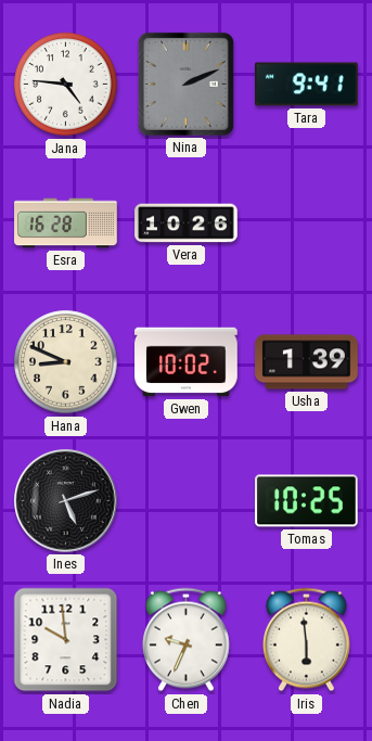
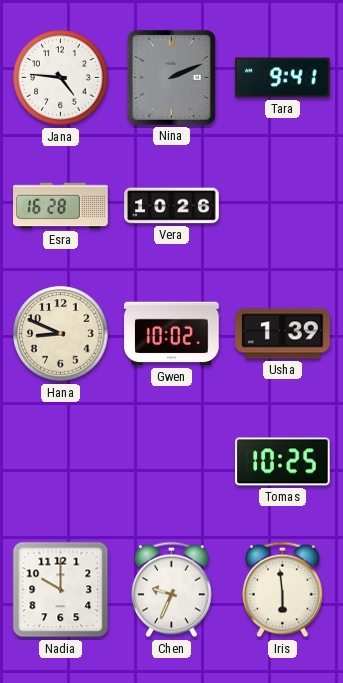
Ines: 5:12 -> none (66, 501)
Nadia: 9:59 -> 10:00 (61, 590)
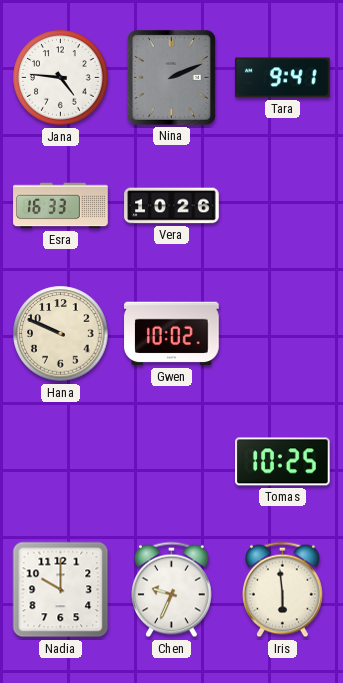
Esra: 16:28 -> 16:33 (61, 206)
Hana: 8:49 -> 9:49 (61, 334)
Usha: 1:39 -> none (283, 334)
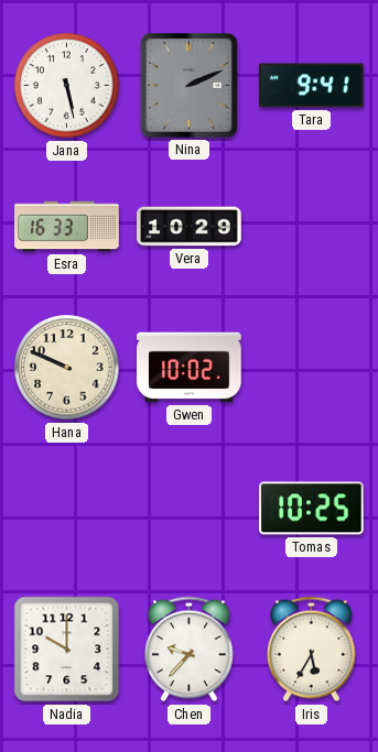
Jana: 4:46 -> 5:28 (67, 86)
Vera: 10:26 -> 10:29 (190, 227)
Chen: 9:34 -> 9:37 (190, 650)
Iris: 5:59 -> 5:35 (312, 650)
